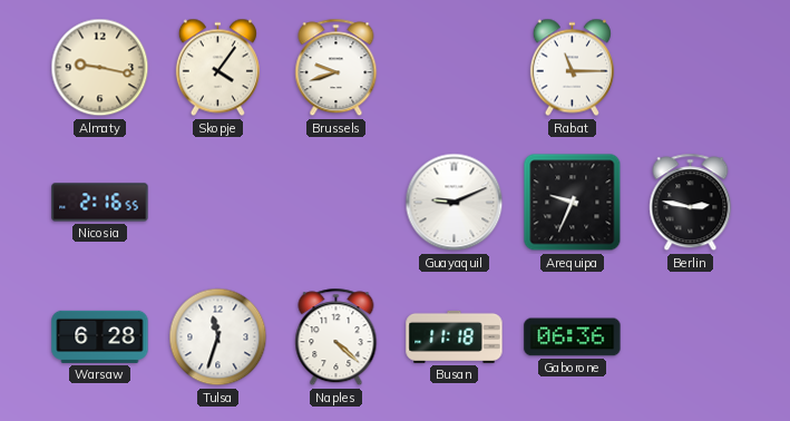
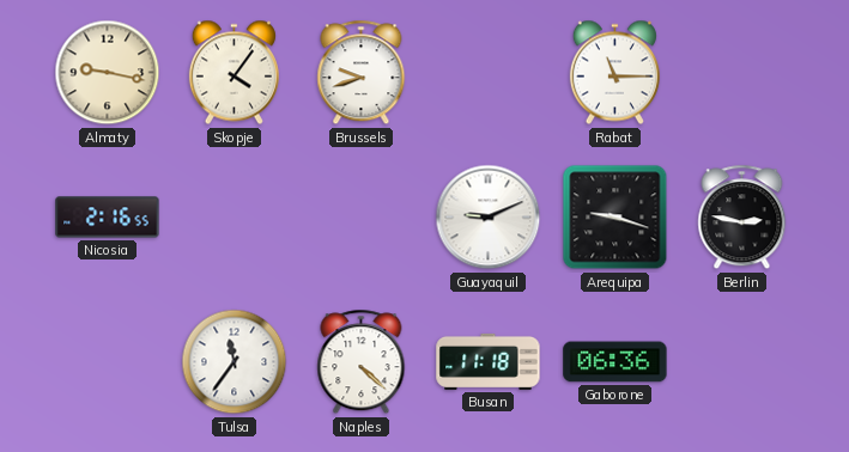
Arequipa: 9:34 -> 9:18 (615, 218)
Warsaw: 6:28 -> none (100, 336)
Tulsa: 11:33 -> 11:36 (235, 362)
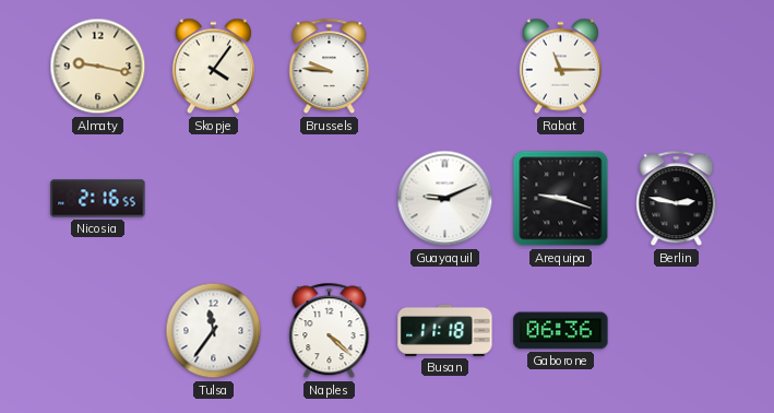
Brussels: 9:42 -> 9:46 (330, 67)
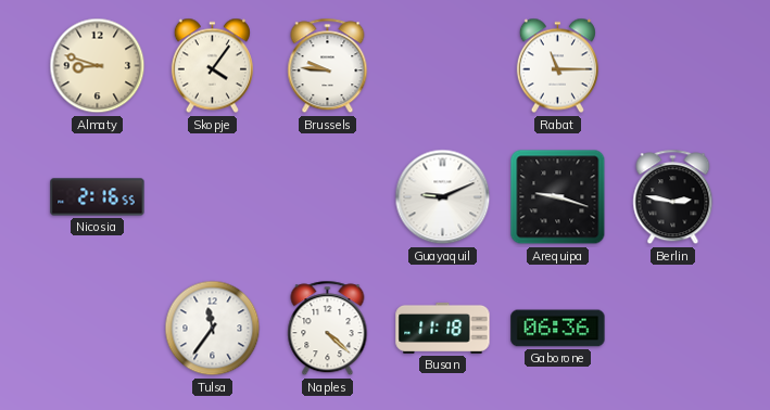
Almaty: 9:17 -> 8:48 (98, 66)
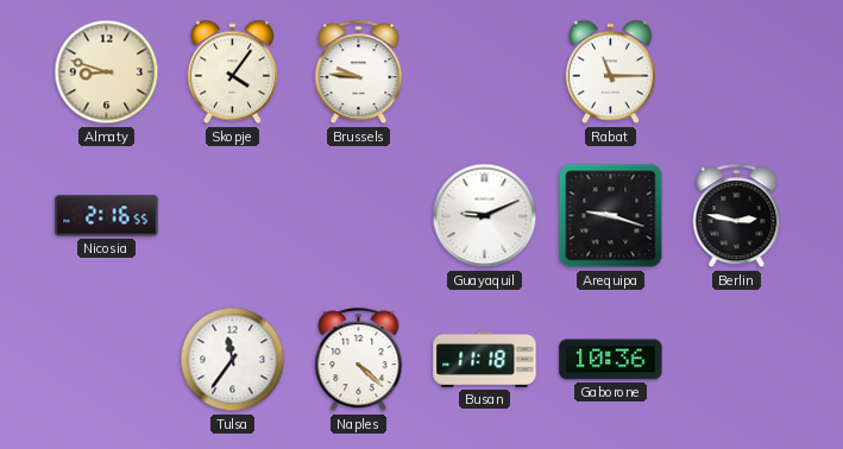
Gaborone: 06:36 -> 10:36 (611, 360)
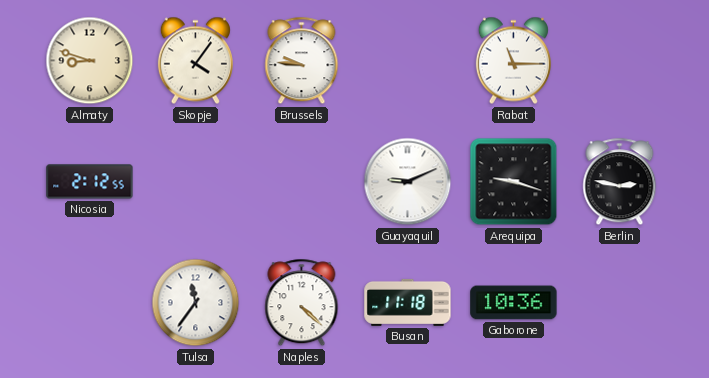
Nicosia: 2:16 -> 2:12 (90, 182)
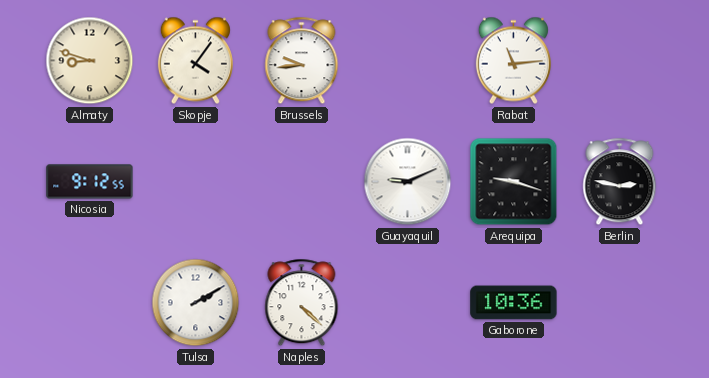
Brussels: 9:46 -> 9:44 (302, 61)
Rabat: 11:15 -> 11:14 (513, 61)
Nicosia: 2:12 -> 9:12 (90, 182)
Tulsa: 11:36 -> 2:10 (196, 303)
Busan: 11:18 -> none (408, 302)
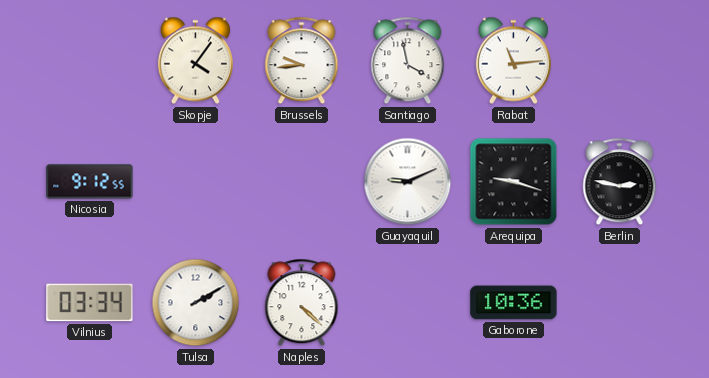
Almaty: 8:48 -> none (90, 61)
Santiago: none -> 3:58 (408, 61)
Vilnius: none -> 03:34 (90, 303)
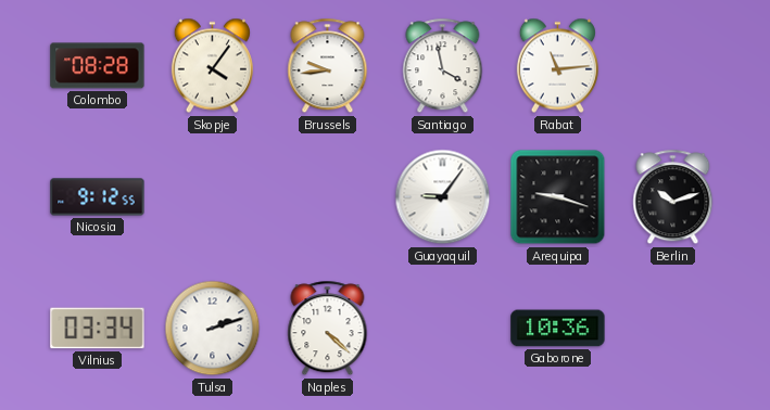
Colombo: none -> 08:28 (98, 66)
Guayaquil: 9:11 -> 9:06 (443, 197)
Berlin: 2:47 -> 10:12 (673, 197)
Tulsa: 2:10 -> 2:12 (213, 329)
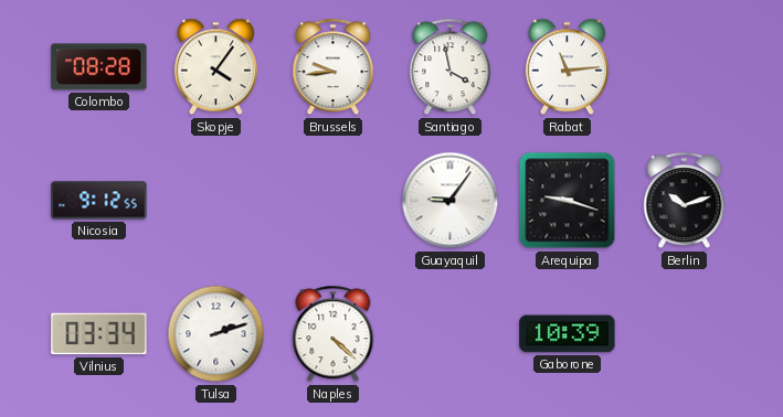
Gaborone: 10:36 -> 10:39 (568, 334)
